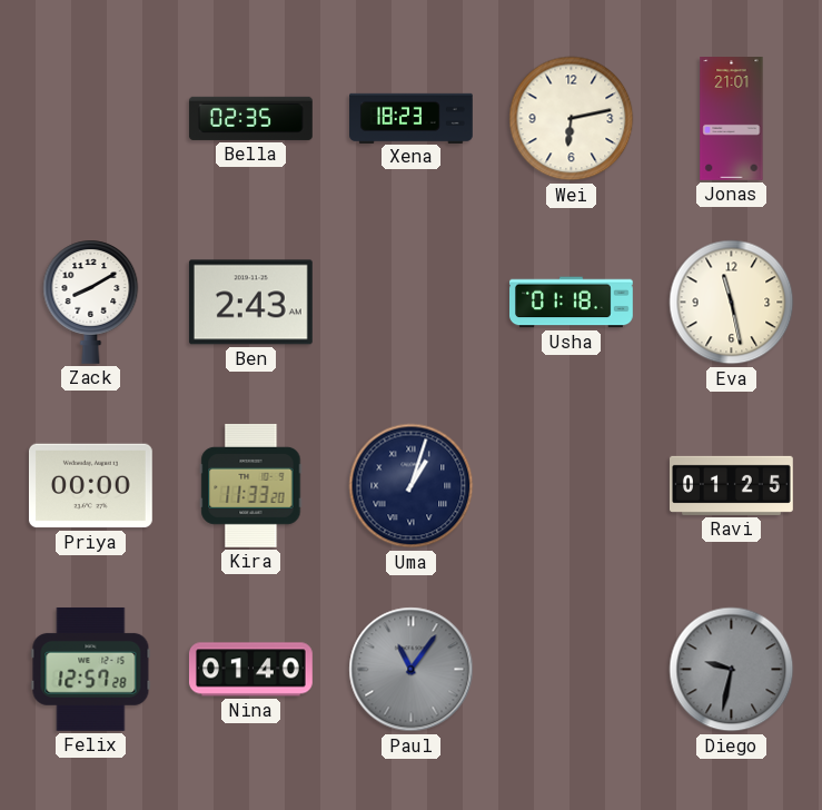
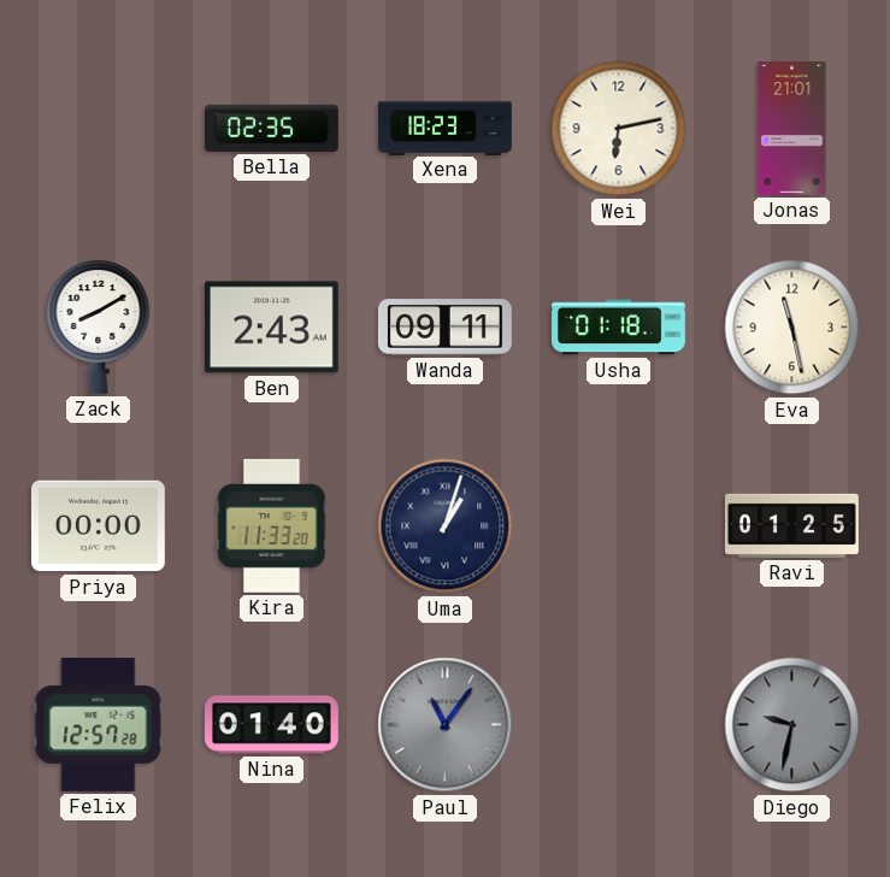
Wanda: none -> 09:11 (444, 328)
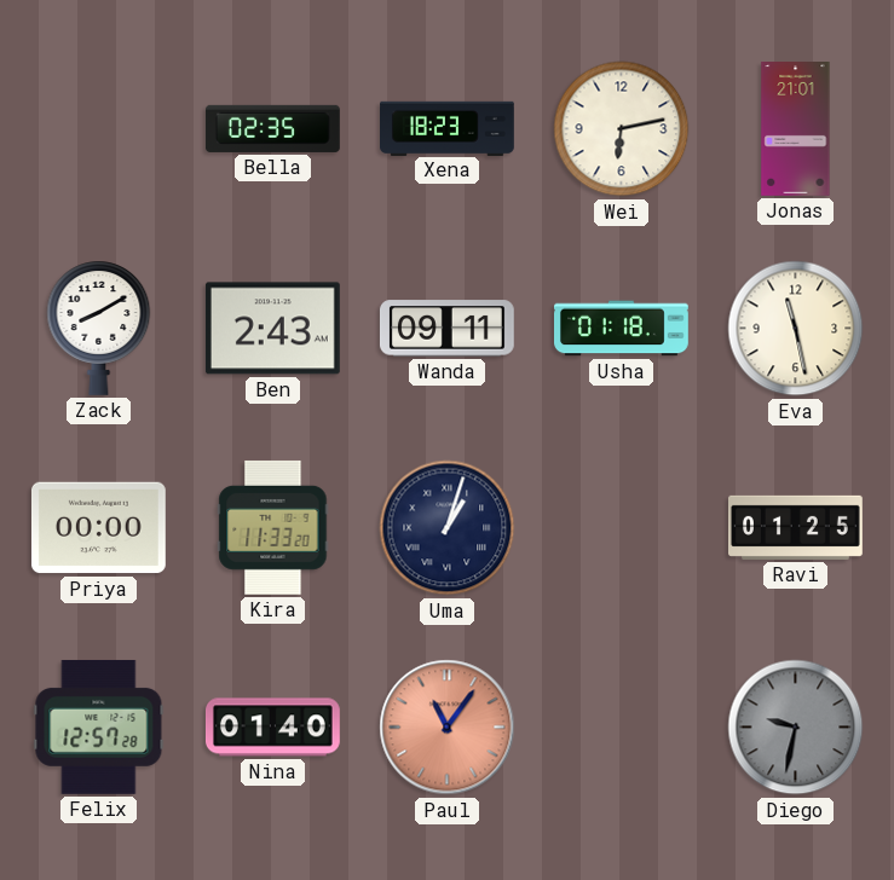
Paul dial: grey -> salmon (448, 728)
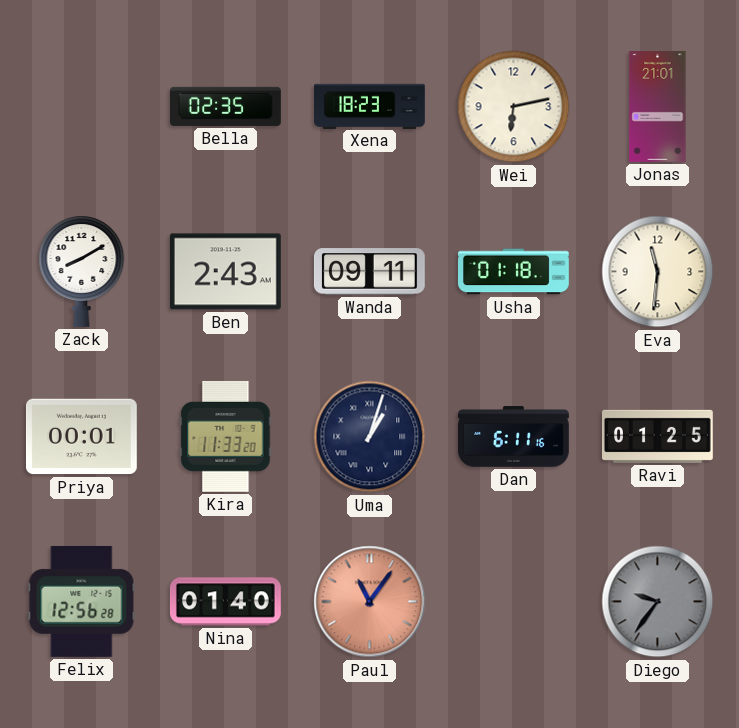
Eva: 11:28 -> 11:31 (658, 272)
Priya: 00:00 -> 00:01 (81, 437)
Dan: none -> 6:11 (514, 437)
Felix: 12:57 -> 12:56 (82, 601)
Diego: 9:32 -> 9:36 (658, 602)
